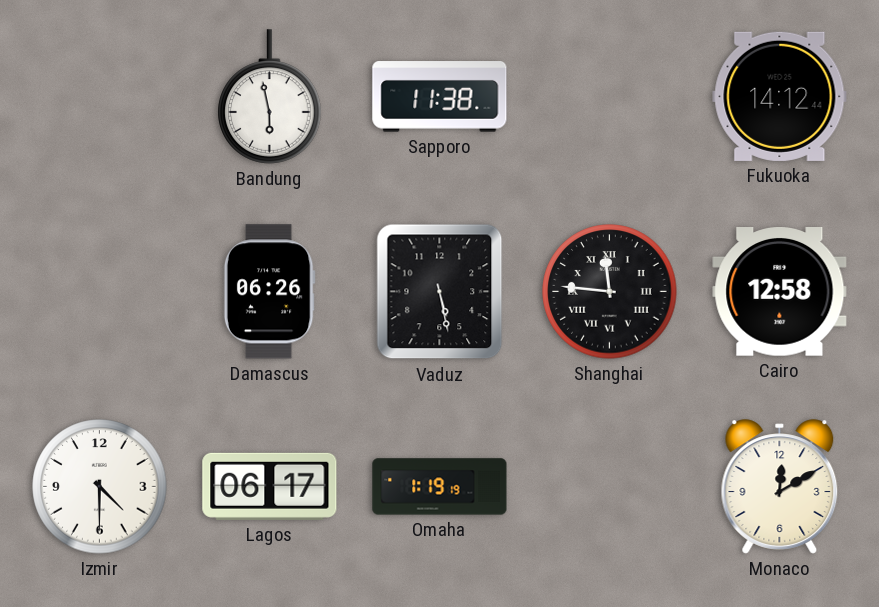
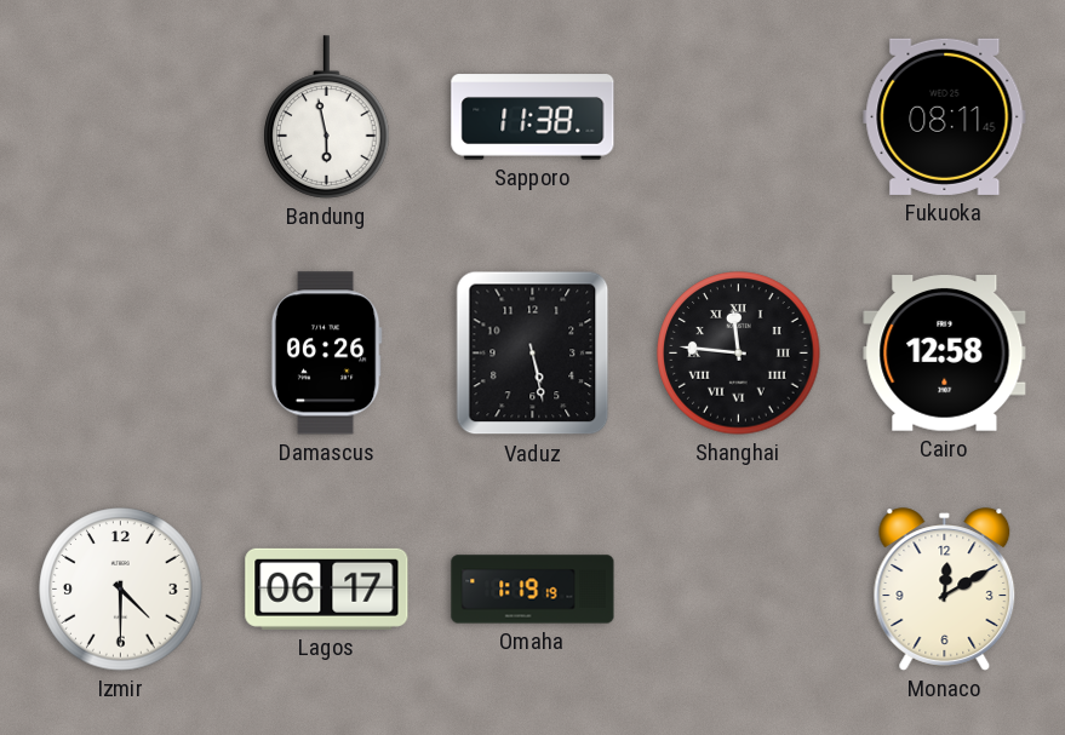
Fukuoka: 14:12 -> 08:11 (945, 116)
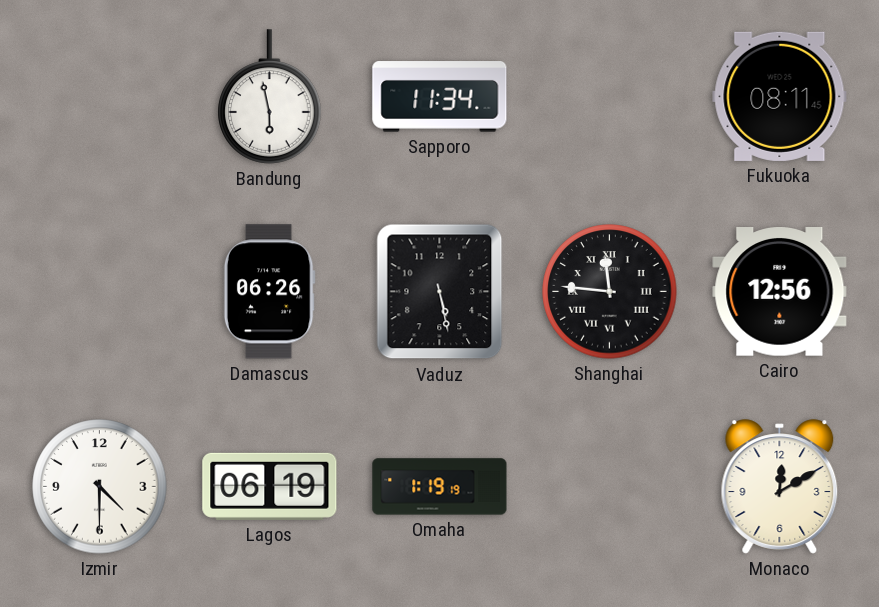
Sapporo: 11:38 -> 11:34 (440, 97)
Cairo: 12:58 -> 12:56 (780, 292)
Lagos: 06:17 -> 06:19 (270, 486)
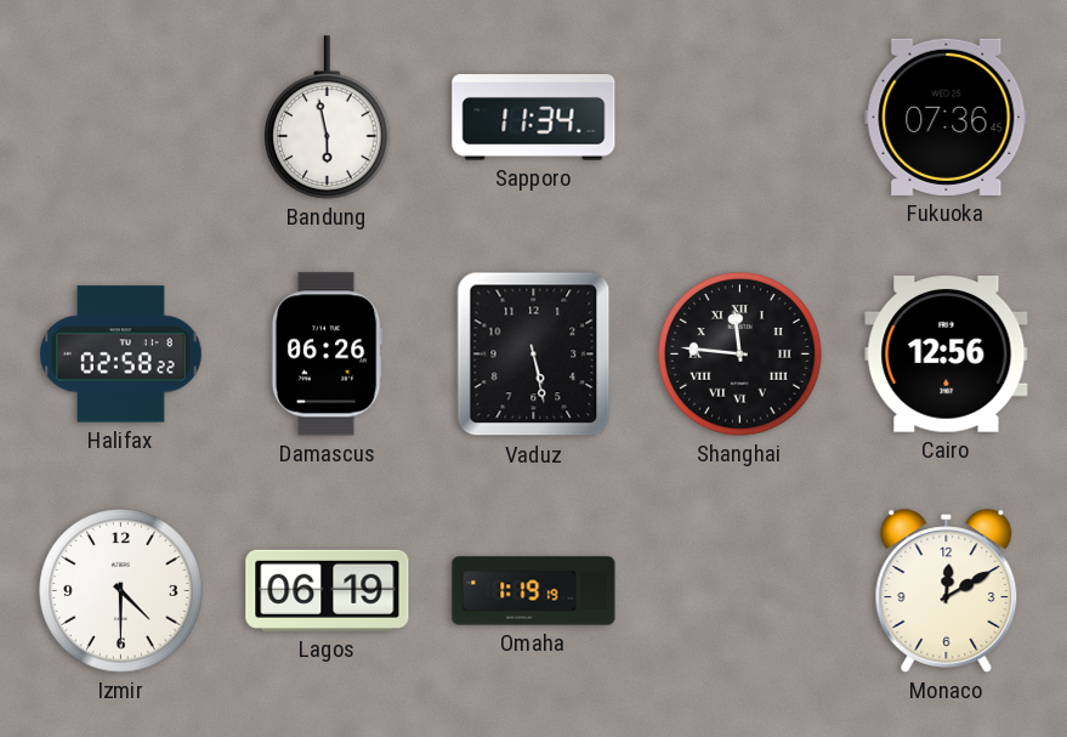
Fukuoka: 08:11 -> 07:36 (947, 117)
Halifax: none -> 02:58 (121, 355)
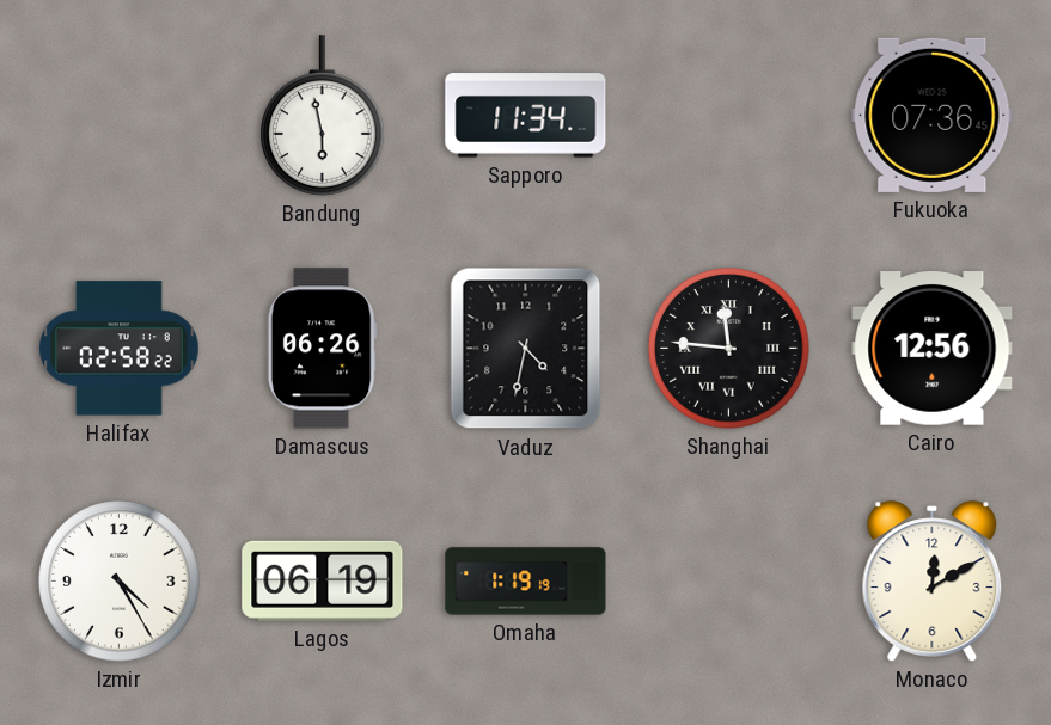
Vaduz: 5:28 -> 4:32 (526, 349)
Izmir: 4:30 -> 4:25 (120, 582)
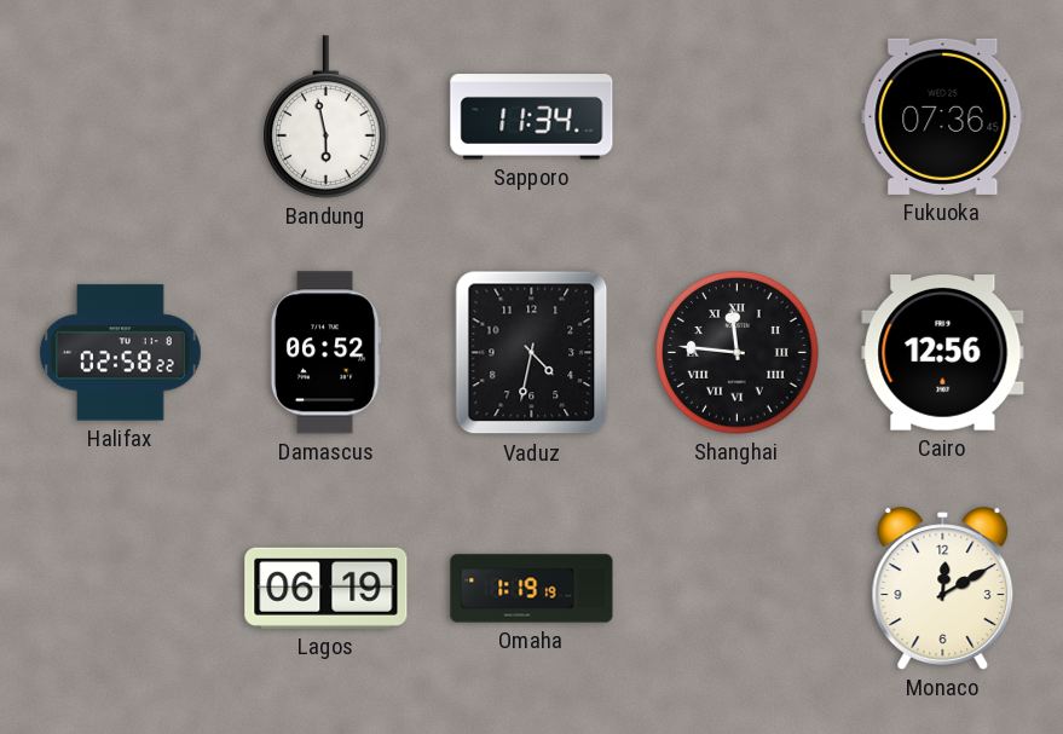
Damascus: 06:26 -> 06:52 (325, 353)
Izmir: 4:25 -> none (120, 582)
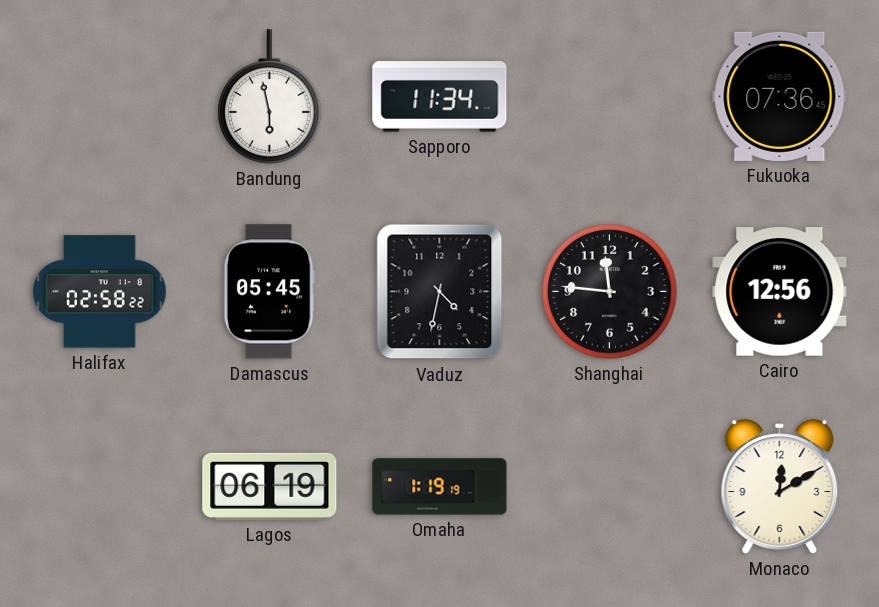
Damascus: 06:52 -> 05:45 (269, 292)
Shanghai numerals: Roman -> Arabic (610, 292)
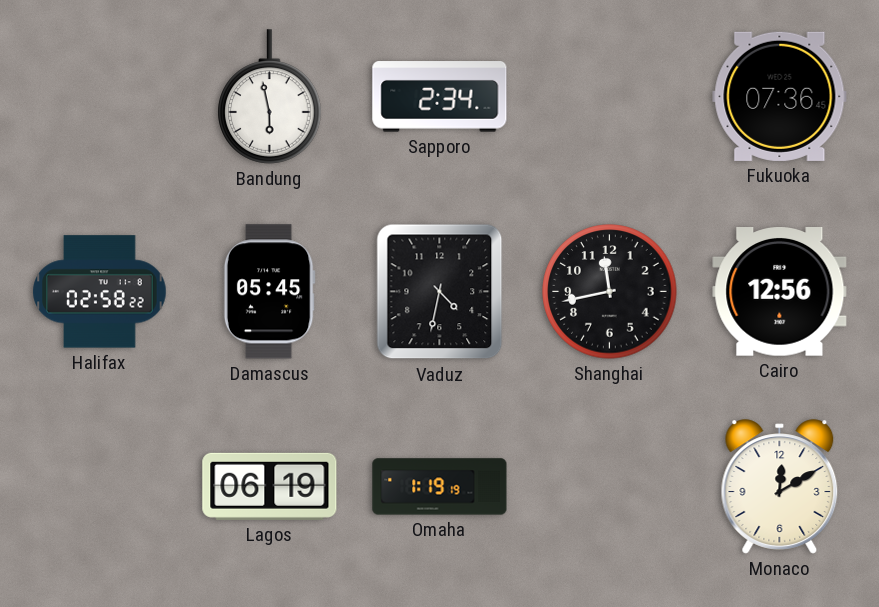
Sapporo: 11:34 -> 2:34 (440, 97)
Shanghai: 11:46 -> 11:43 (610, 292)
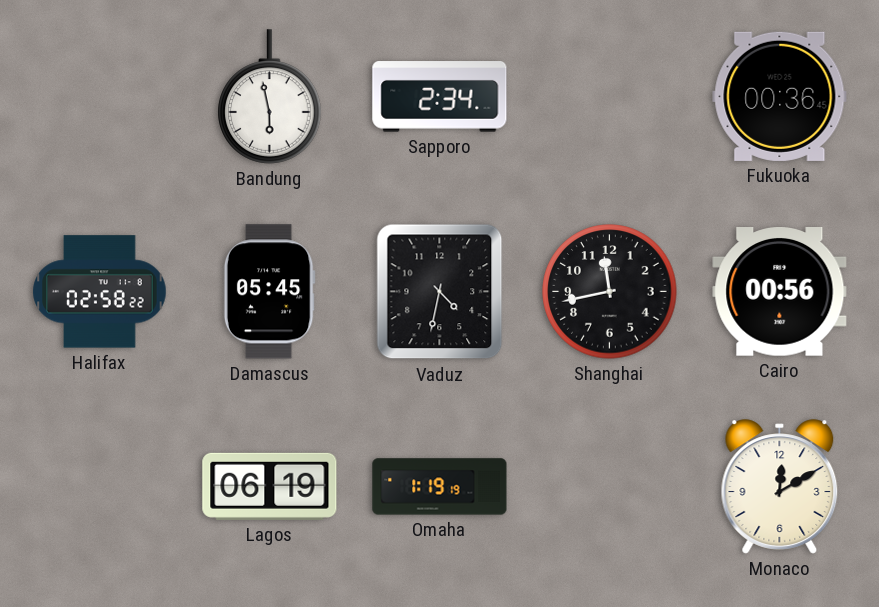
Fukuoka: 07:36 -> 00:36 (780, 96)
Cairo: 12:56 -> 00:56 (780, 292)
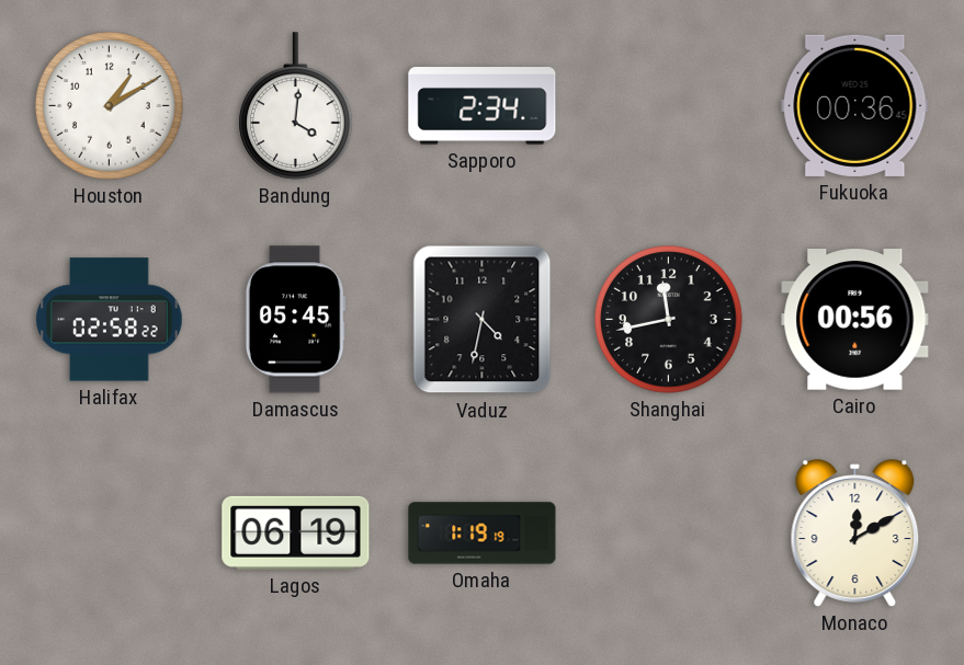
Houston: none -> 1:10 (110, 106)
Bandung: 5:58 -> 4:01 (296, 106)
